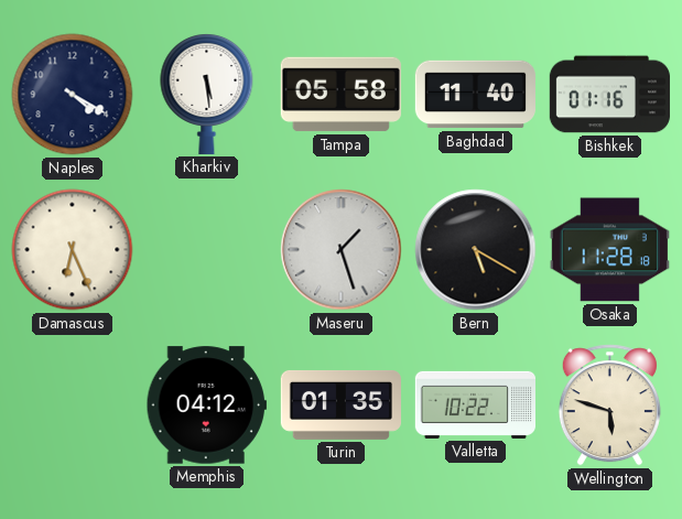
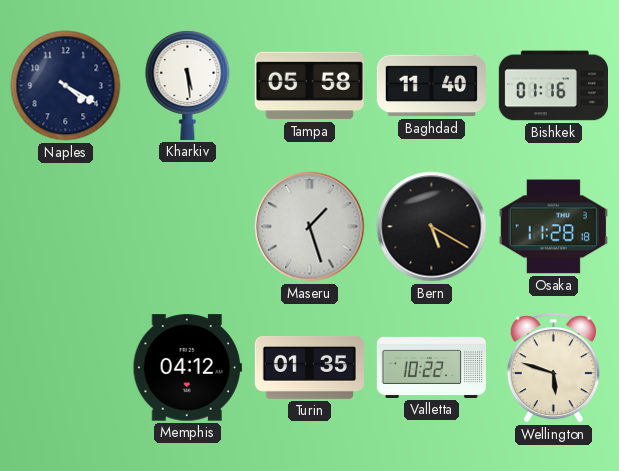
Damascus: 6:26 -> none (73, 250)
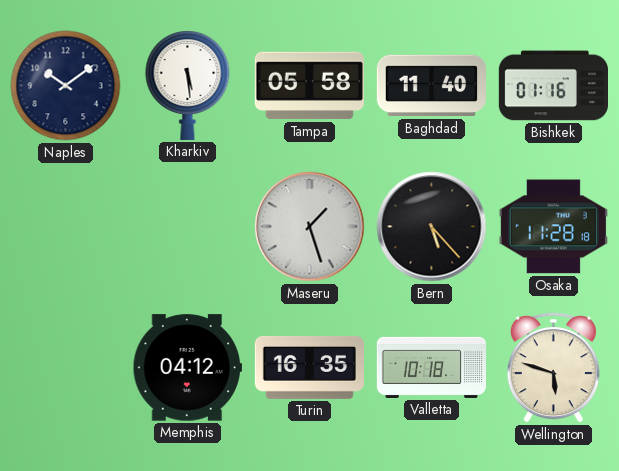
Naples: 4:20 -> 10:09 (66, 86)
Bern: 5:20 -> 5:23 (432, 227)
Turin: 01:35 -> 16:35 (309, 367)
Valletta: 10:22 -> 10:18 (431, 367)
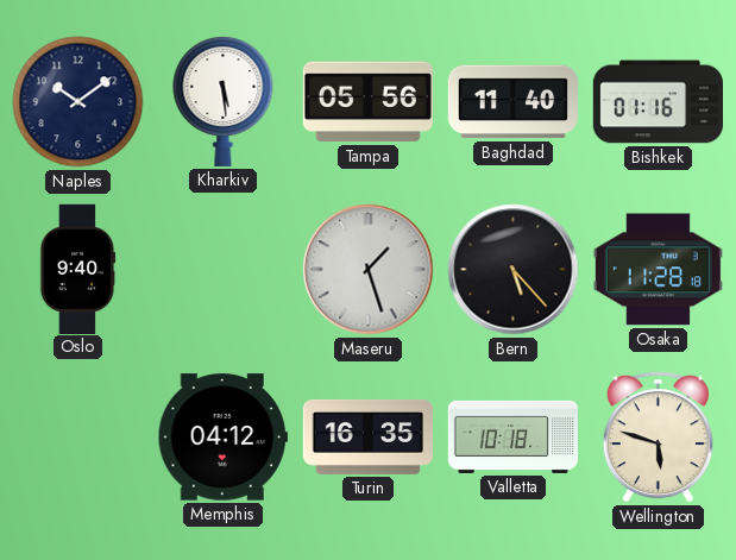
Tampa: 05:58 -> 05:56 (367, 102)
Oslo: none -> 9:40 (77, 269)
